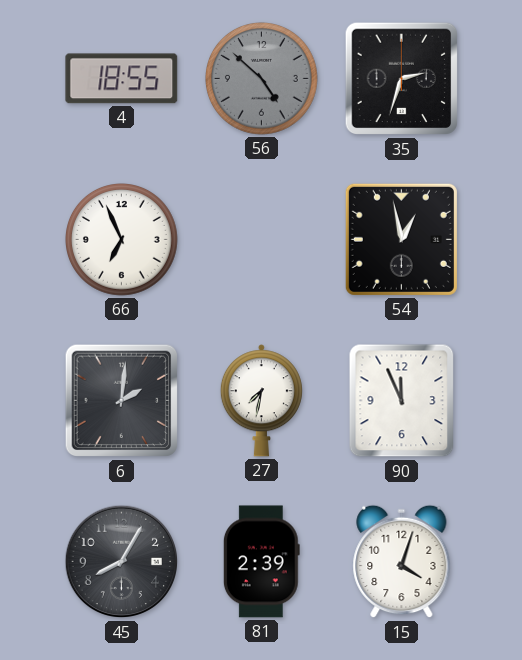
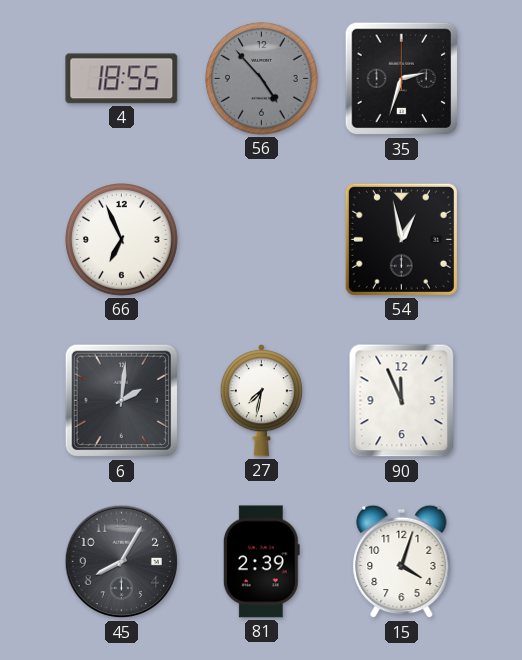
56: 4:52 -> 4:53 (262, 79)
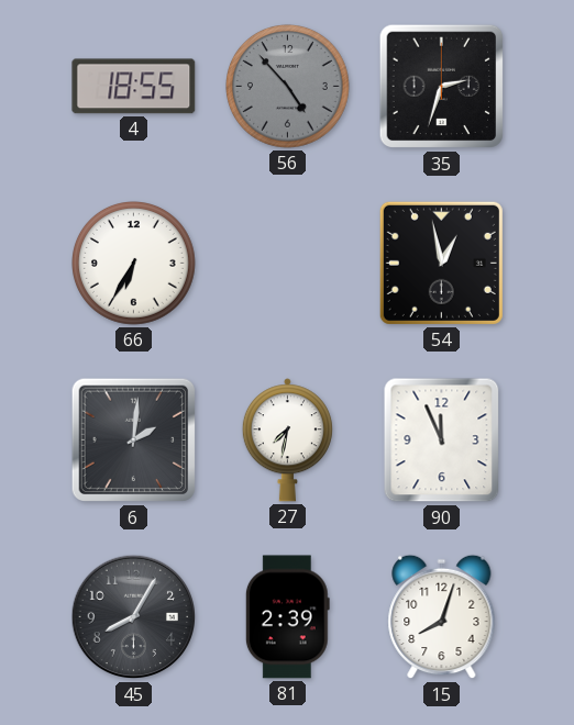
66: 6:56 -> 6:35 (134, 264)
15: 4:03 -> 8:03 (442, 617)
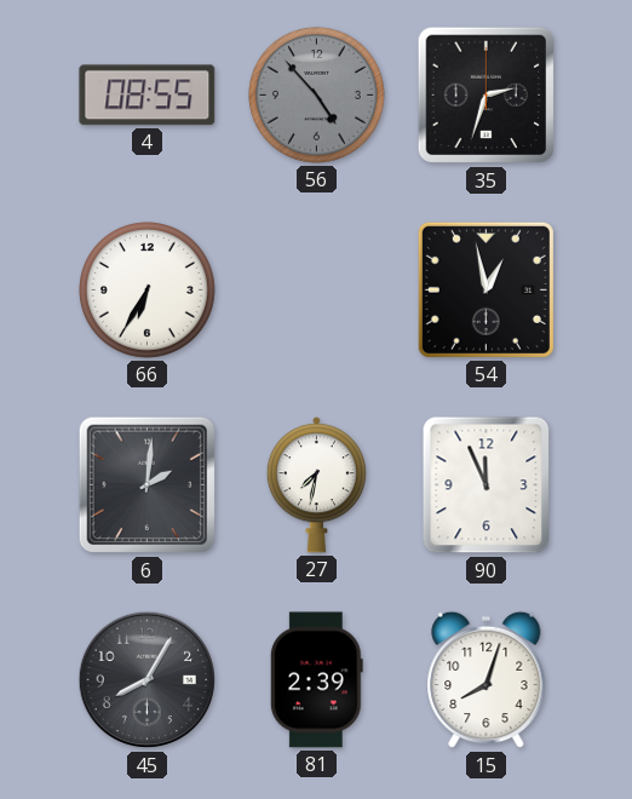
4: 18:55 -> 08:55 (148, 96)
